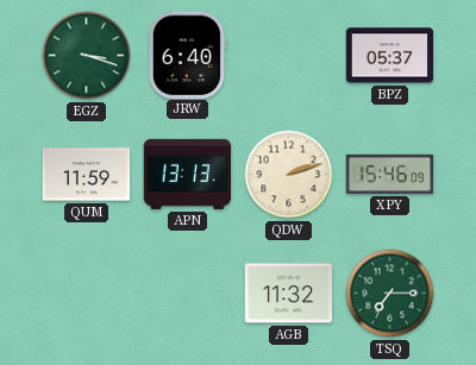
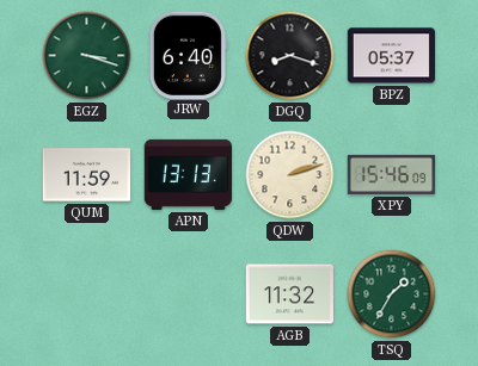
DGQ: none -> 8:18 (290, 56)
TSQ: 7:15 -> 1:35 (392, 294)
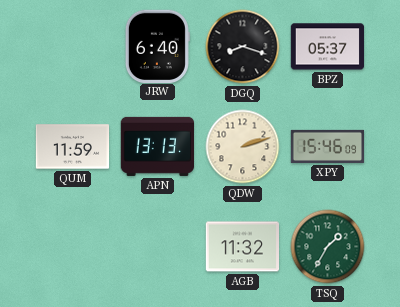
EGZ: 3:18 -> none (87, 56)
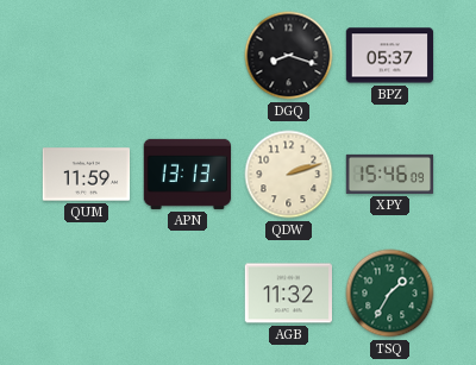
JRW: 6:40 -> none (157, 46)
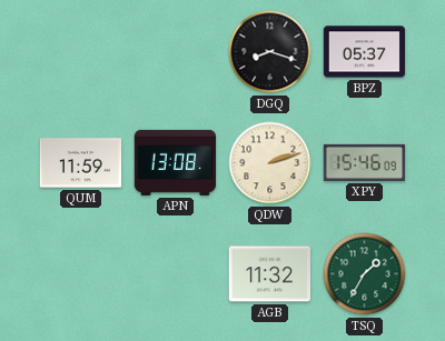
APN: 13:13 -> 13:08 (175, 162)
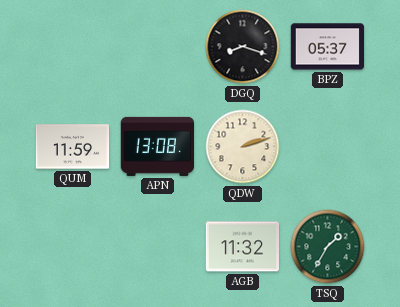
XPY: 15:46 -> none (365, 162)
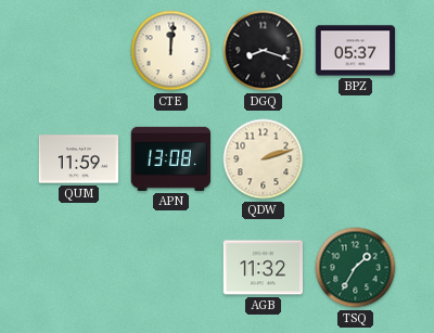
CTE: none -> 12:01 (171, 51)
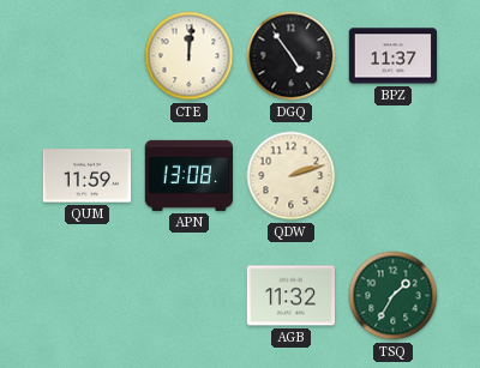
DGQ: 8:18 -> 4:54 (292, 56)
BPZ: 05:37 -> 11:37 (394, 56)
